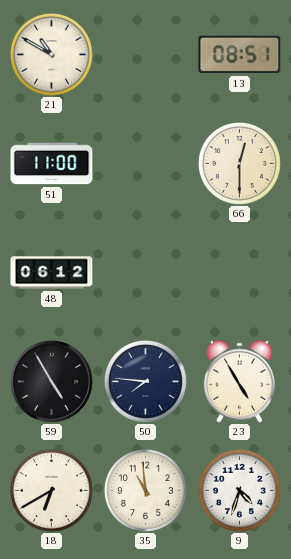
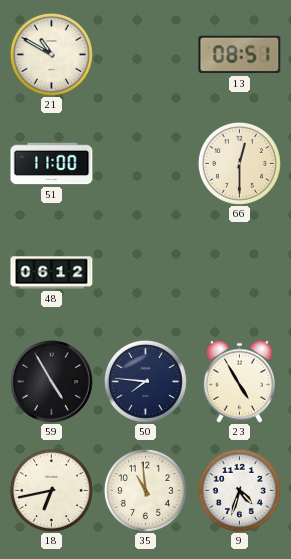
18: 6:40 -> 6:43 (51, 490)
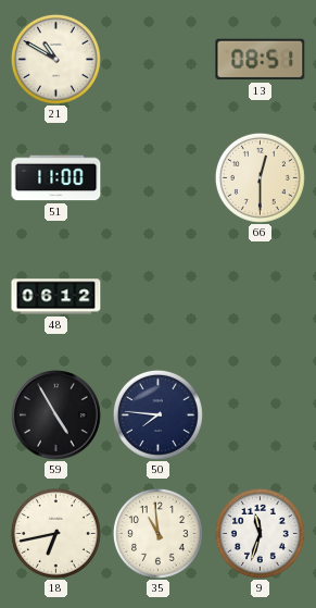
23: 4:55 -> none (239, 381)
9: 4:33 -> 11:33 (260, 533)
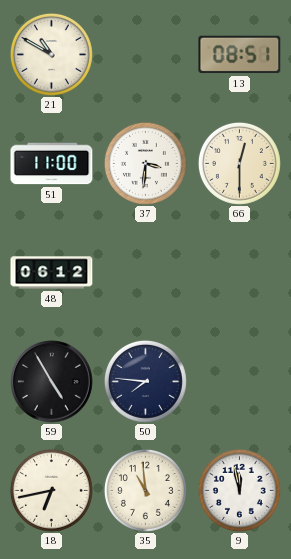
37: none -> 3:31 (145, 163)
9: 11:33 -> 11:58 (239, 490)
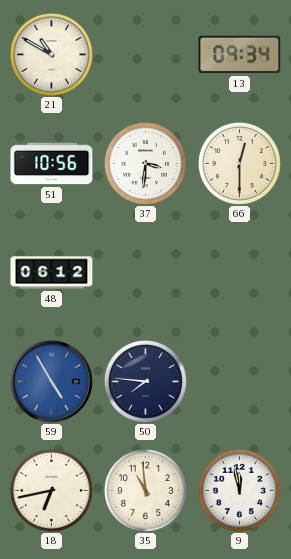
13: 08:51 -> 09:34 (240, 55)
51: 11:00 -> 10:56 (52, 164)
59 dial: black -> blue (52, 382)
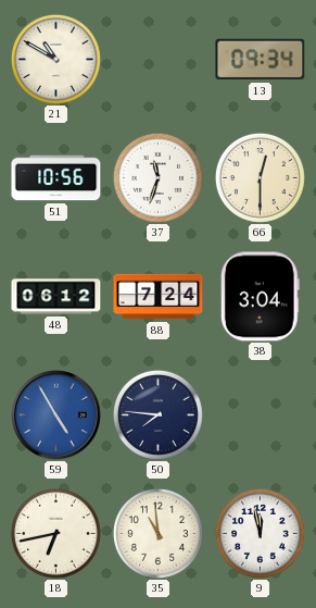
37: 3:31 -> 11:33 (157, 177)
88: none -> 7:24 (159, 297)
38: none -> 3:04 (260, 297)
